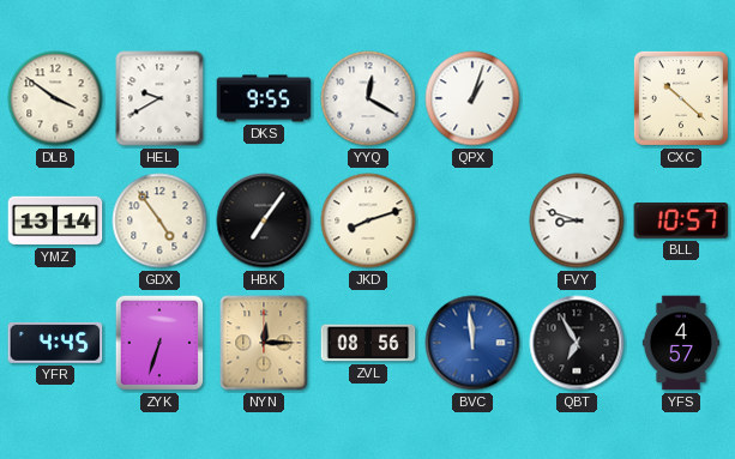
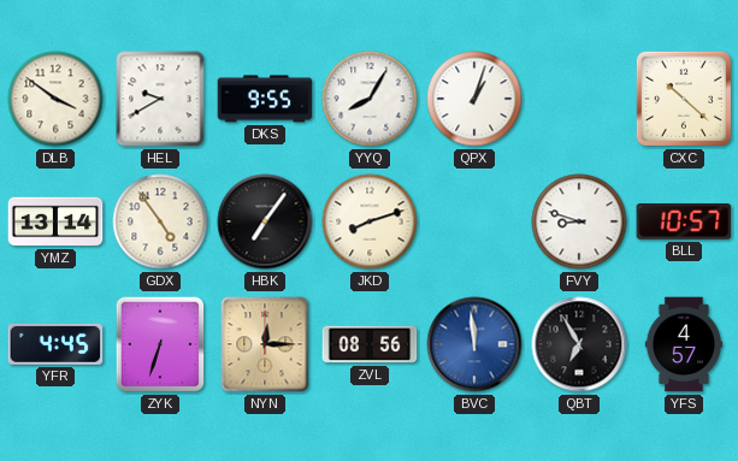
YYQ: 12:20 -> 8:05 (370, 99)
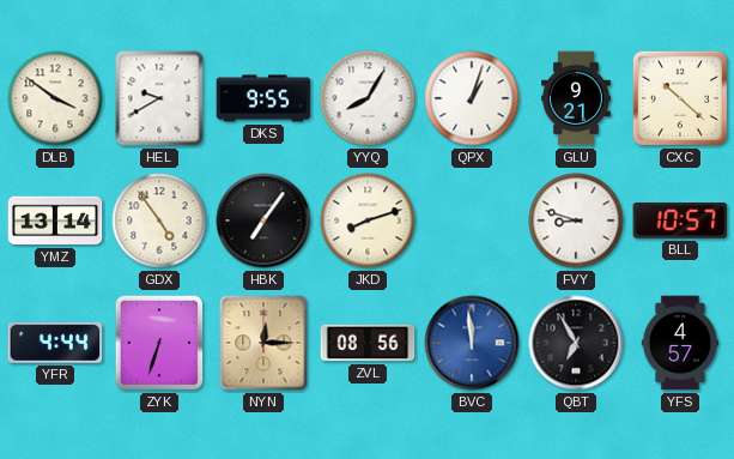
GLU: none -> 9:21 (577, 98)
YFR: 4:45 -> 4:44 (55, 343)
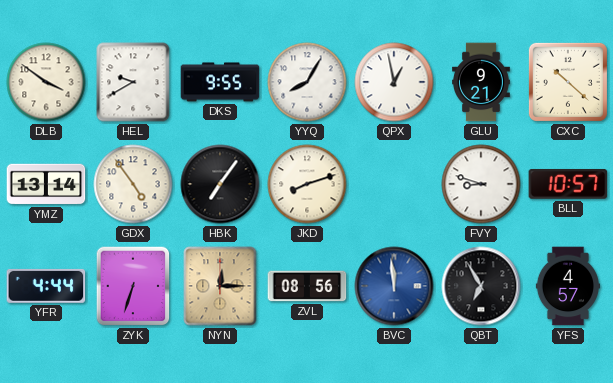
QPX: 1:03 -> 12:58 (394, 82)
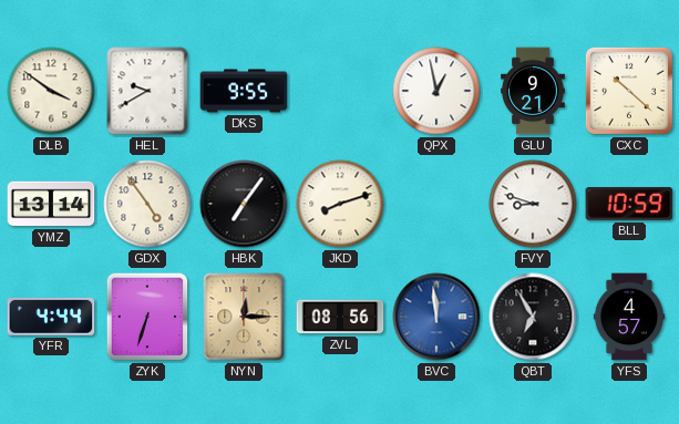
YYQ: 8:05 -> none (307, 82)
BLL: 10:57 -> 10:59 (629, 204)
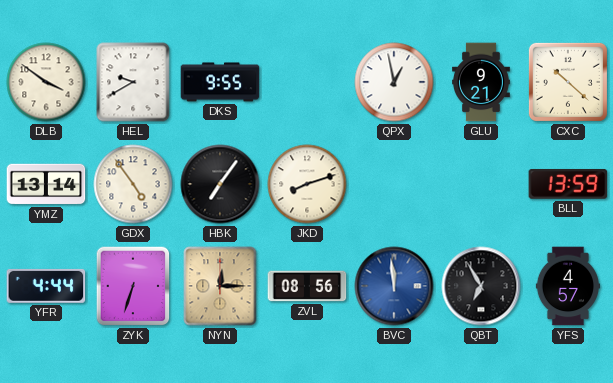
FVY: 8:48 -> none (533, 204)
BLL: 10:59 -> 13:59 (568, 184)
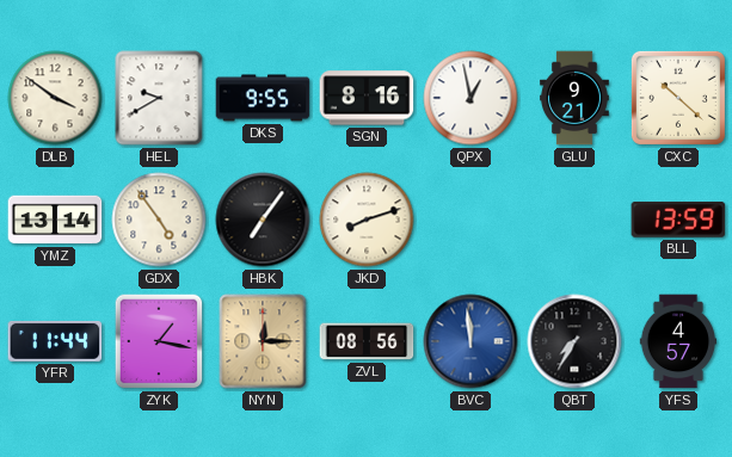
SGN: none -> 8:16 (367, 98)
YFR: 4:44 -> 11:44 (55, 341)
ZYK: 6:33 -> 1:17 (159, 341)
QBT: 6:55 -> 7:35 (574, 341)
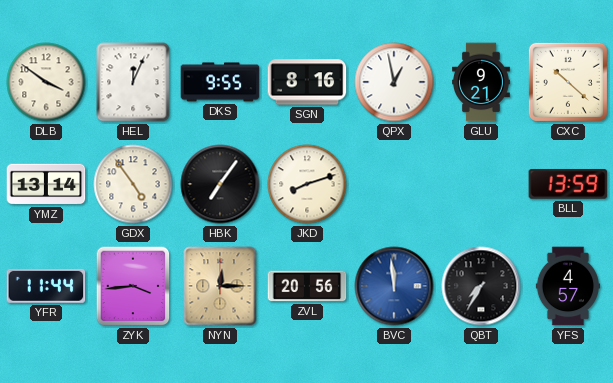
HEL: 9:40 -> 12:04 (133, 82)
ZYK: 1:17 -> 3:44 (133, 286)
ZVL: 08:56 -> 20:56 (307, 286)
